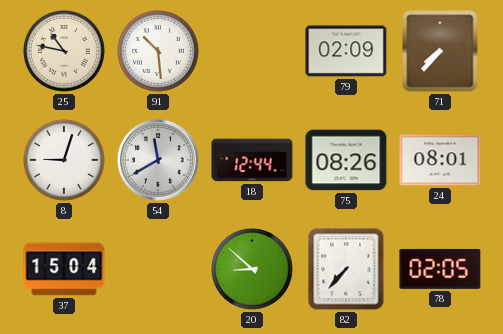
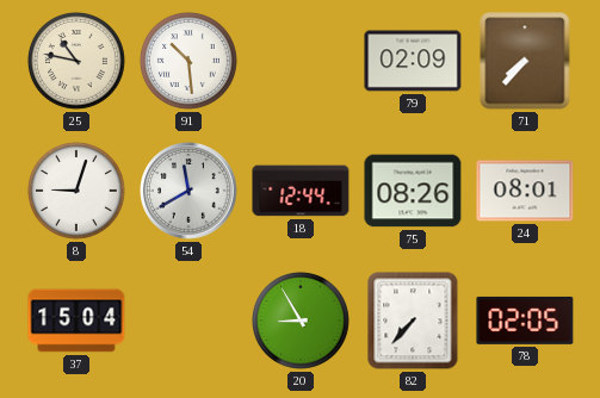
20: 8:52 -> 8:55 (301, 321)
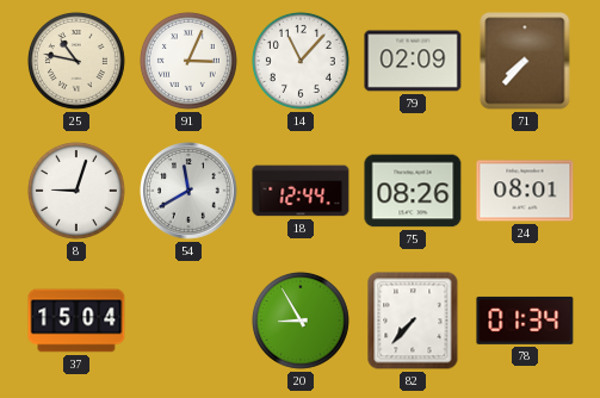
91: 10:29 -> 3:04 (188, 61)
14: none -> 11:07 (301, 61)
78: 02:05 -> 01:34 (525, 321)
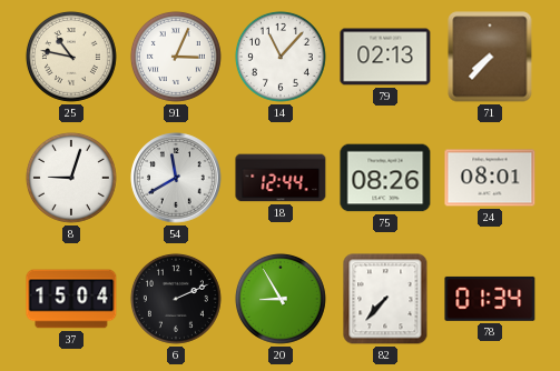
79: 02:09 -> 02:13 (385, 57)
6: none -> 2:11 (176, 299)
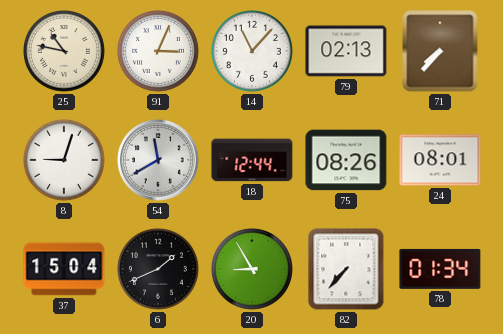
6: 2:11 -> 1:41 (158, 269)
